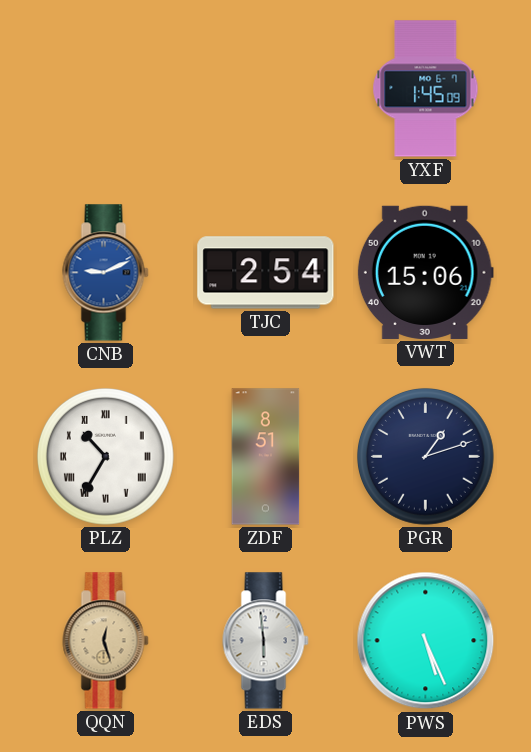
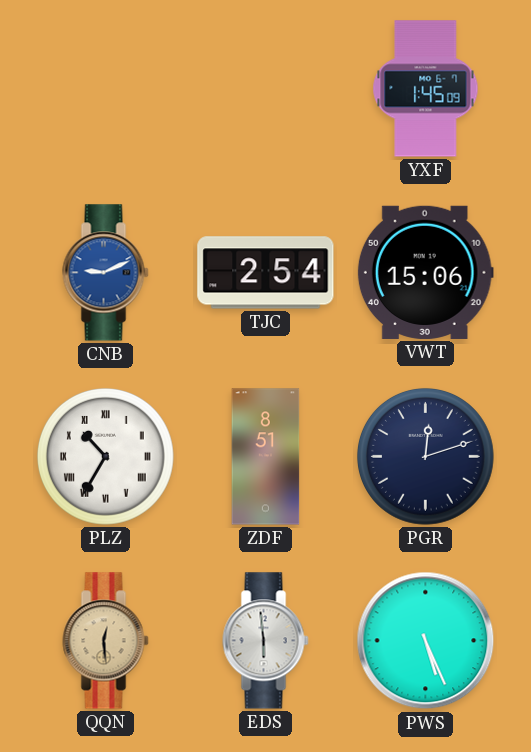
PGR: 1:12 -> 12:12 (425, 456)
QQN: 12:27 -> 12:29 (106, 641)
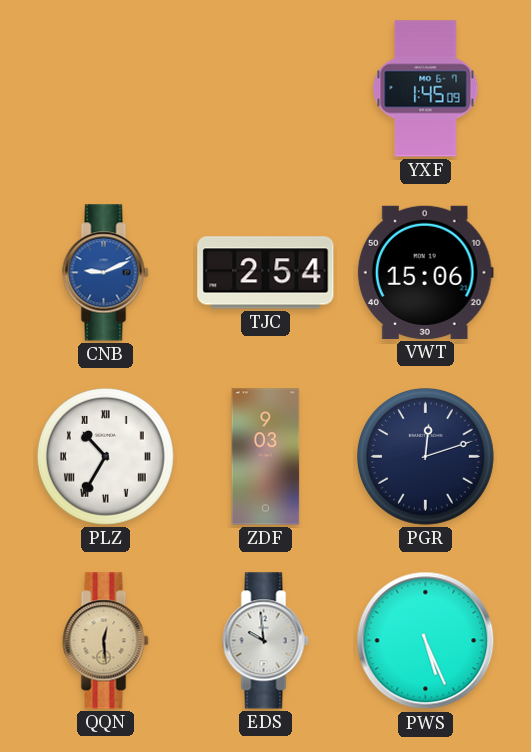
ZDF: 8:51 -> 9:03 (266, 457)
EDS: 5:59 -> 9:59 (266, 641)
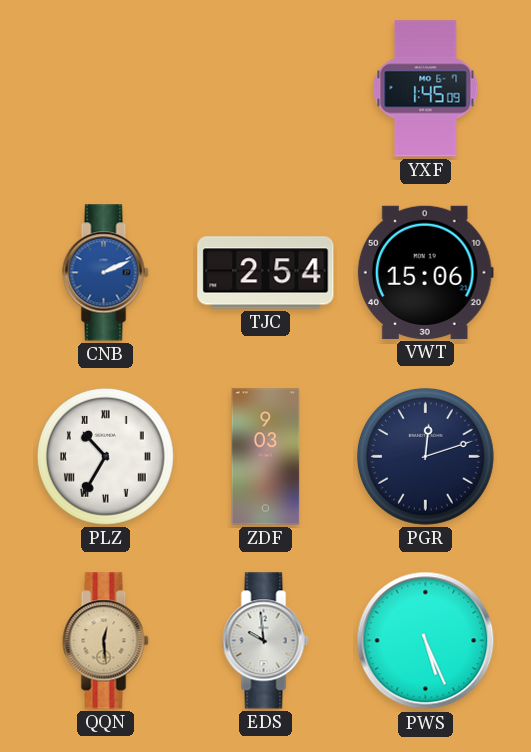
CNB: 9:11 -> 2:11 (106, 273)
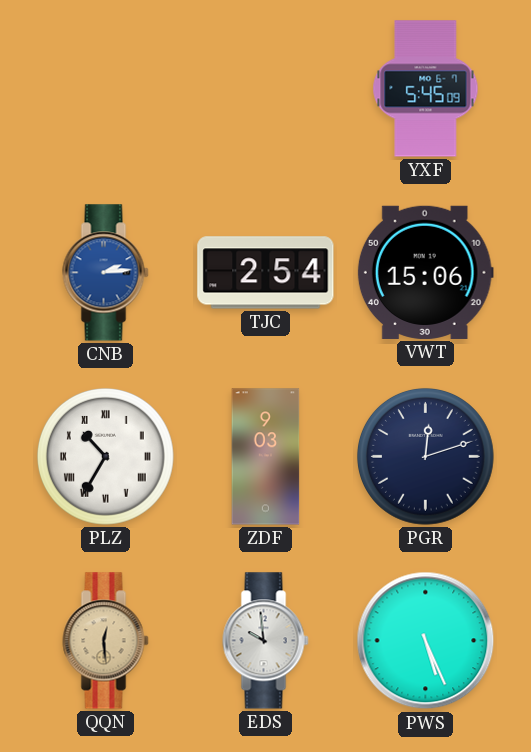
YXF: 1:45 -> 5:45 (426, 89)
CNB: 2:11 -> 2:14 (106, 273)
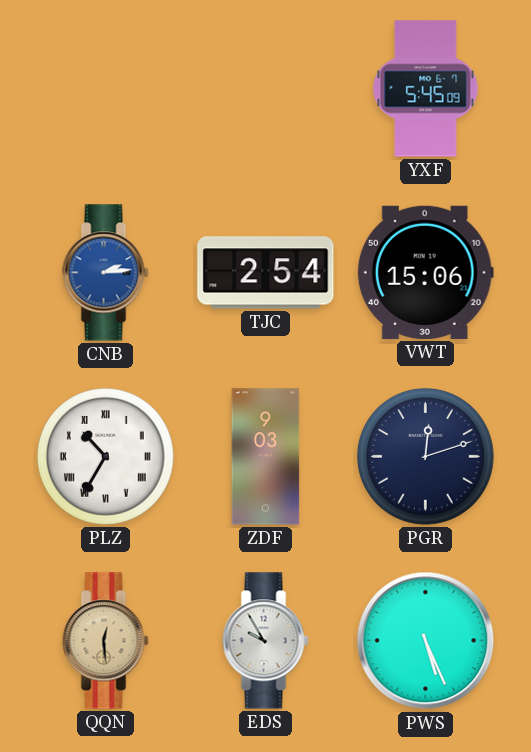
EDS: 9:59 -> 9:55 (266, 641)
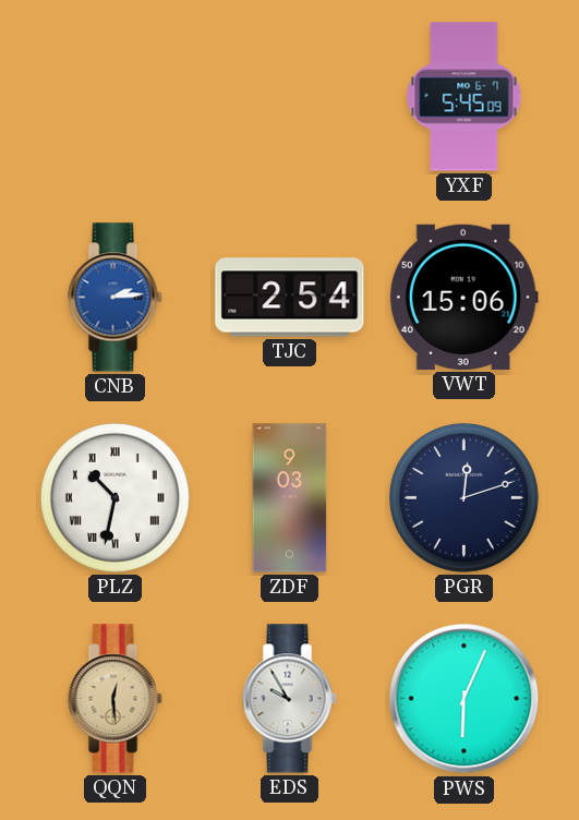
PLZ: 10:35 -> 10:32 (114, 497)
PWS: 5:26 -> 6:04 (465, 699)
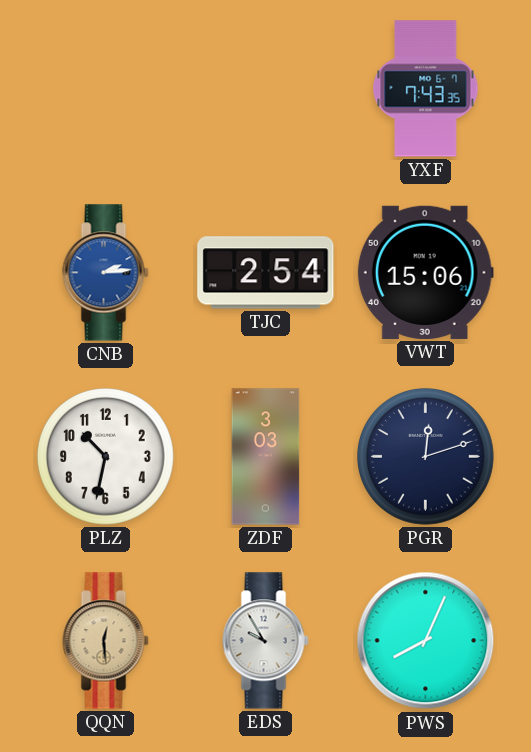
YXF: 5:45 -> 7:43 (426, 89)
PLZ numerals: Roman -> Arabic (105, 456)
ZDF: 9:03 -> 3:03 (266, 457)
PWS: 6:04 -> 8:04 (426, 641)
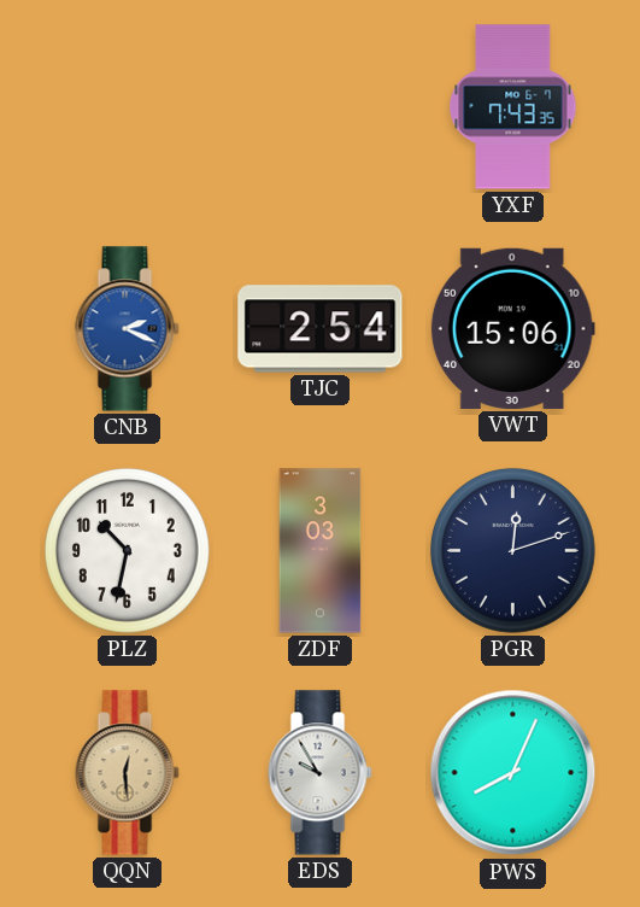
CNB: 2:14 -> 2:19 (128, 329)
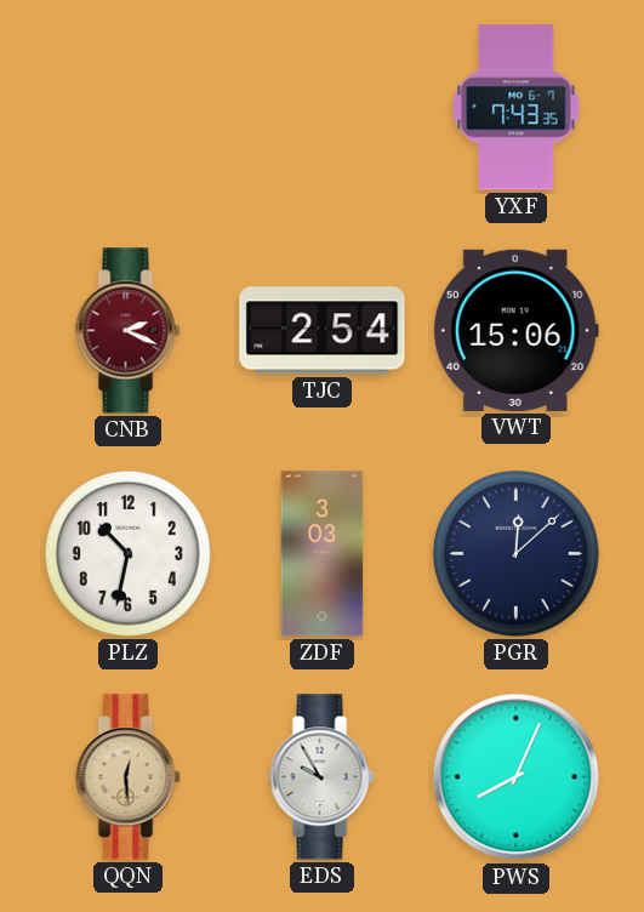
CNB dial: blue -> burgundy (129, 331)
PGR: 12:12 -> 12:08 (515, 553)
